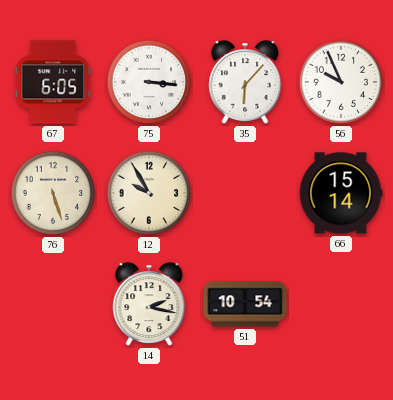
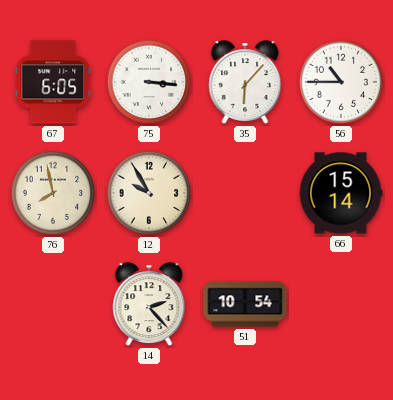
56: 9:56 -> 10:45 (341, 82)
76: 5:27 -> 7:58 (53, 193)
14: 2:17 -> 2:23 (149, 305)
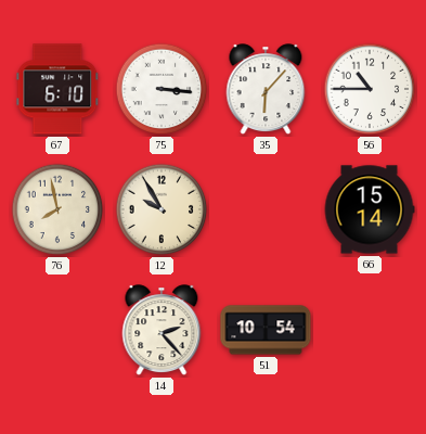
67: 6:05 -> 6:10 (57, 89)
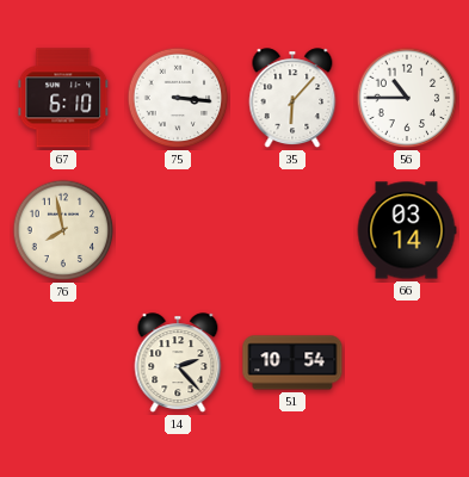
12: 9:55 -> none (162, 209)
66: 15:14 -> 03:14 (407, 230)
